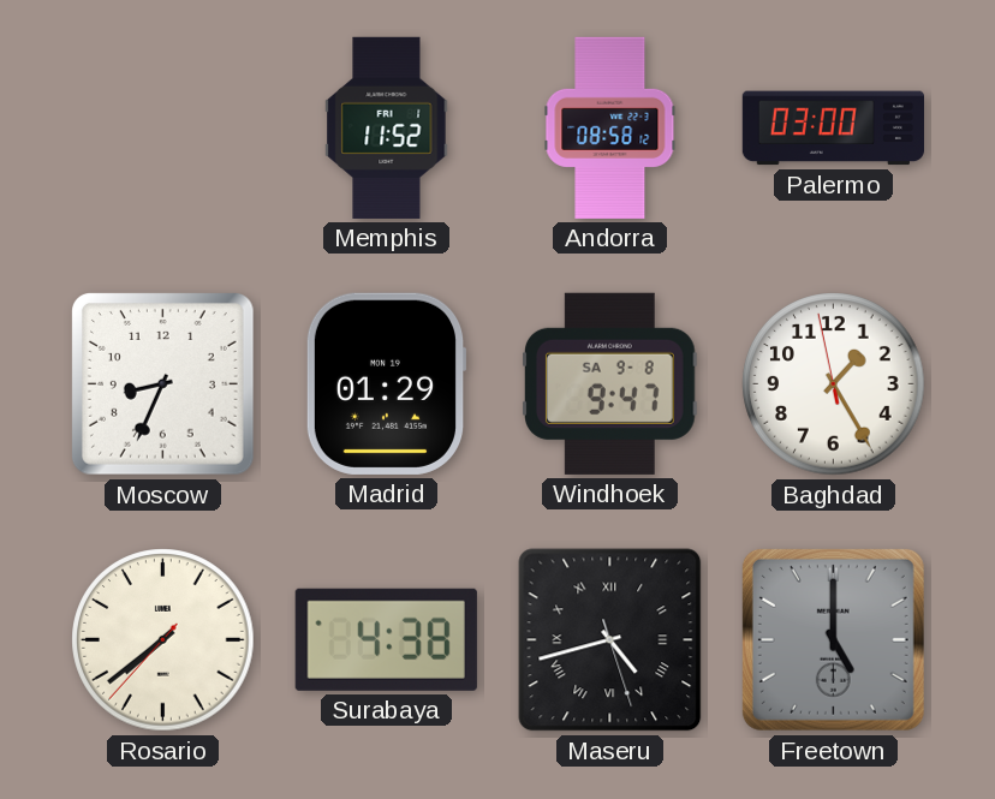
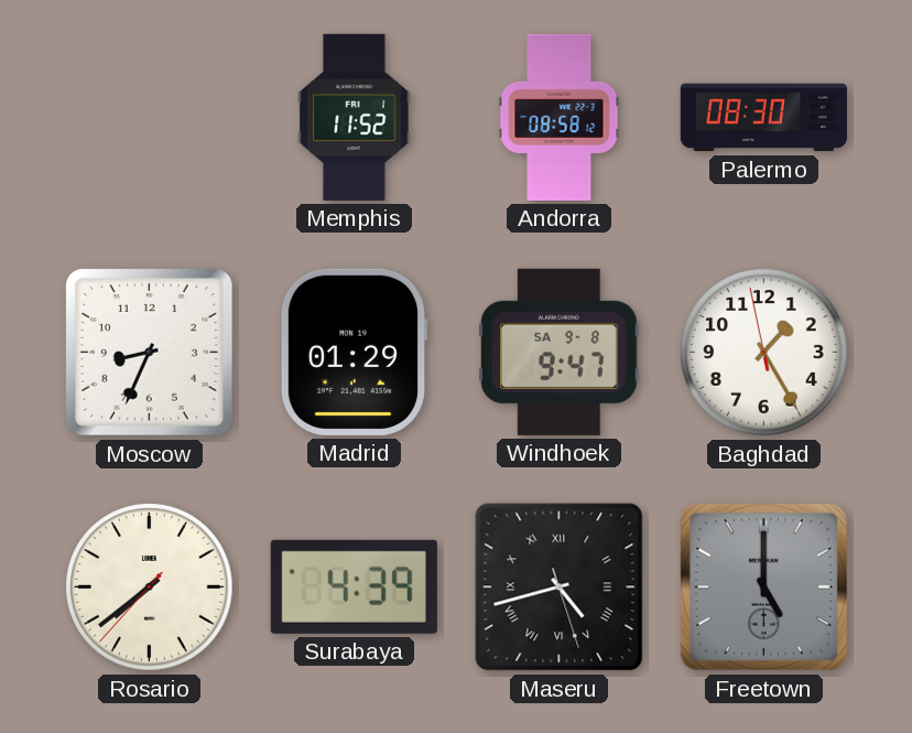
Palermo: 03:00 -> 08:30 (763, 118)
Surabaya: 4:38 -> 4:39 (354, 586)
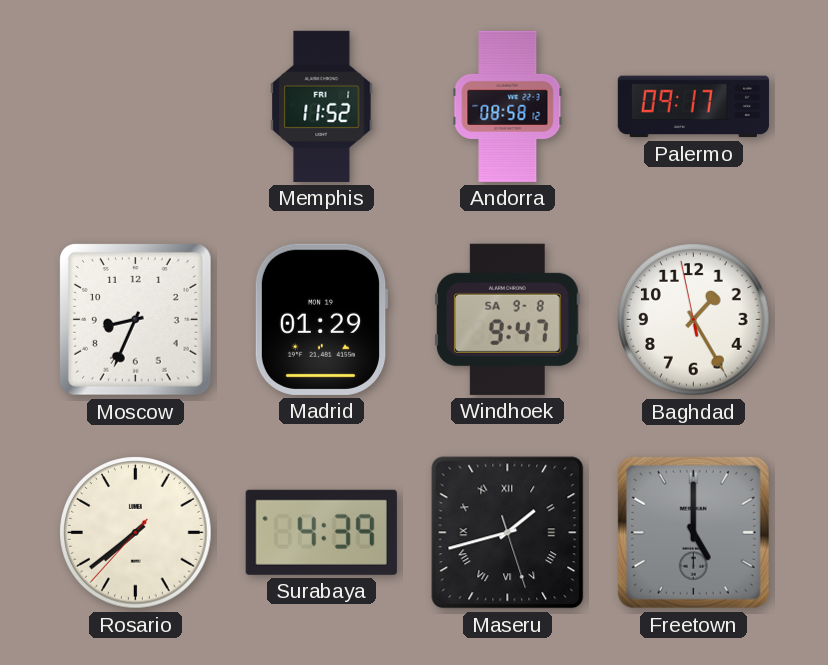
Palermo: 08:30 -> 09:17 (693, 107)
Maseru: 4:42 -> 1:42 (508, 533)
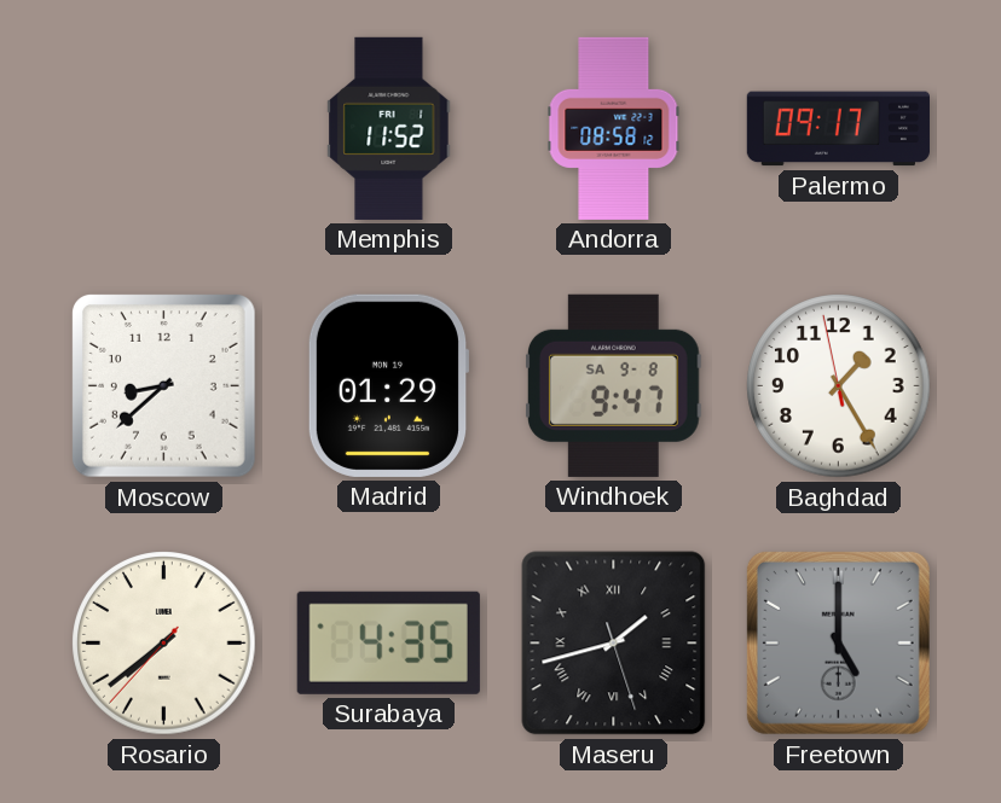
Moscow: 8:34 -> 8:38 (163, 385)
Surabaya: 4:39 -> 4:35 (388, 642)
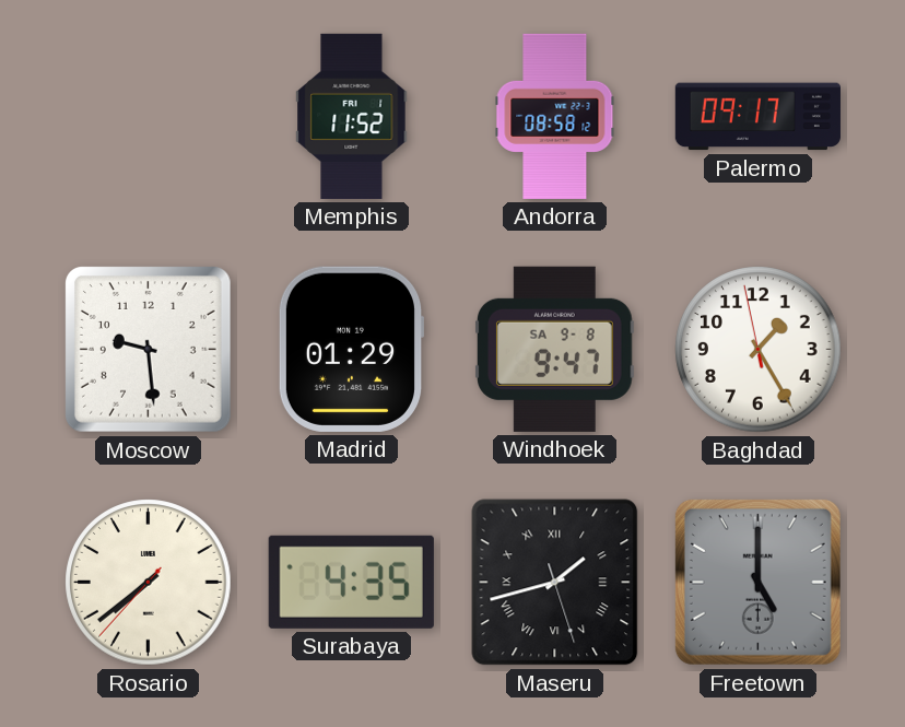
Moscow: 8:38 -> 9:29 (148, 349)
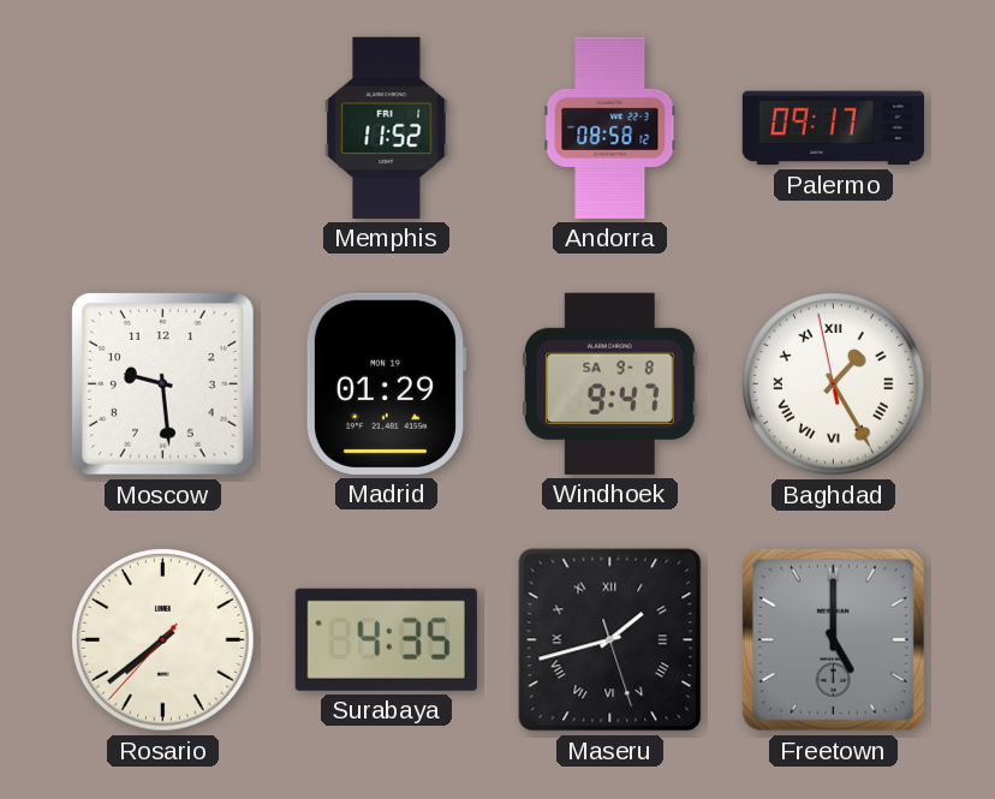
Baghdad numerals: Arabic -> Roman (834, 384)
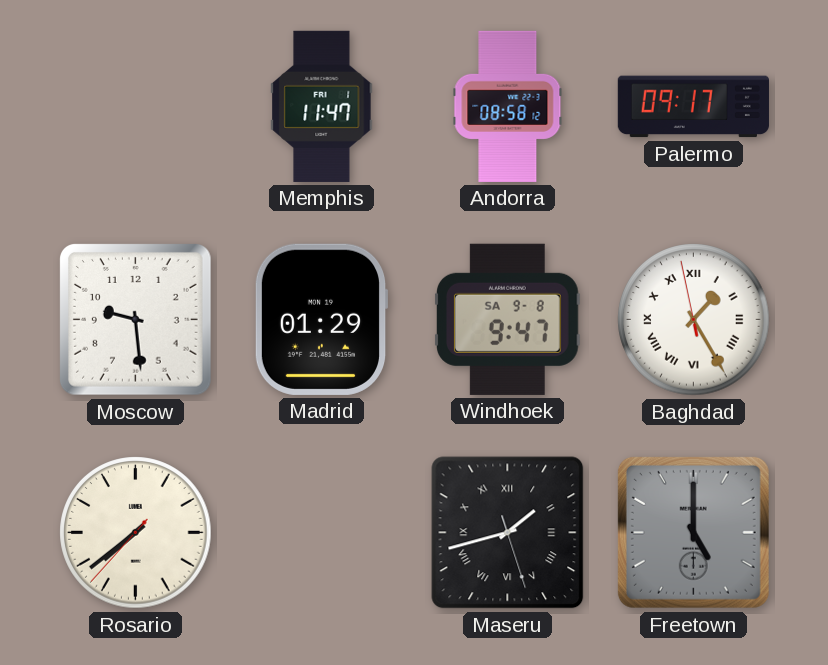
Memphis: 11:52 -> 11:47 (322, 106)
Surabaya: 4:35 -> none (386, 639)
